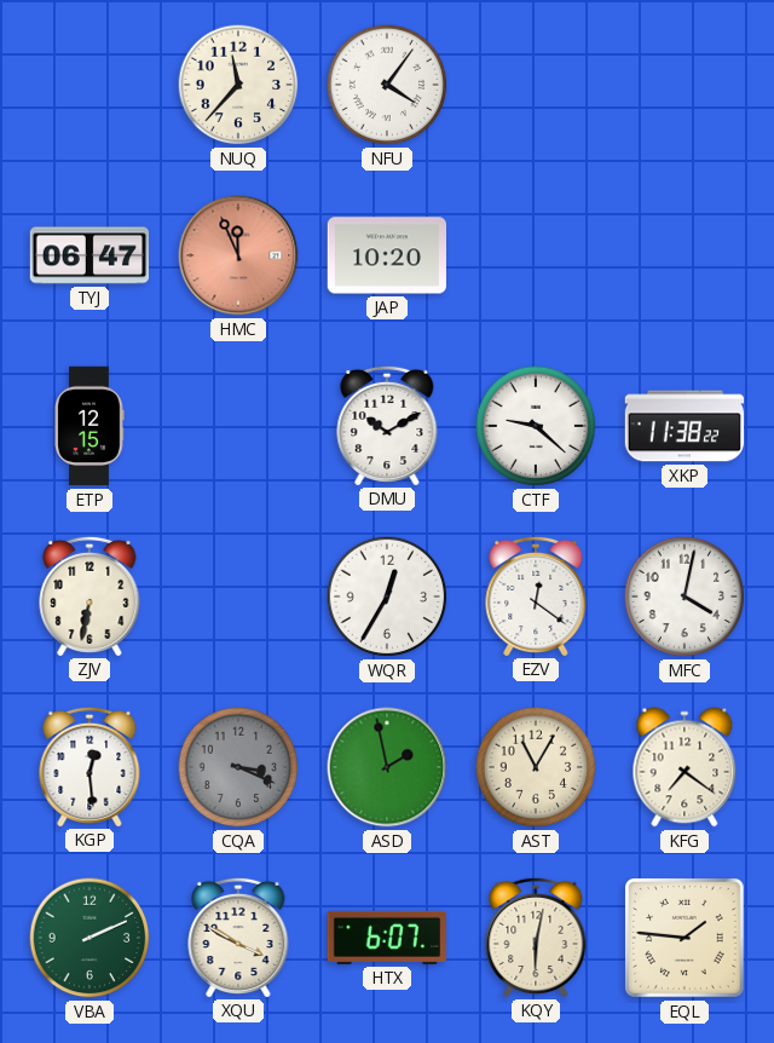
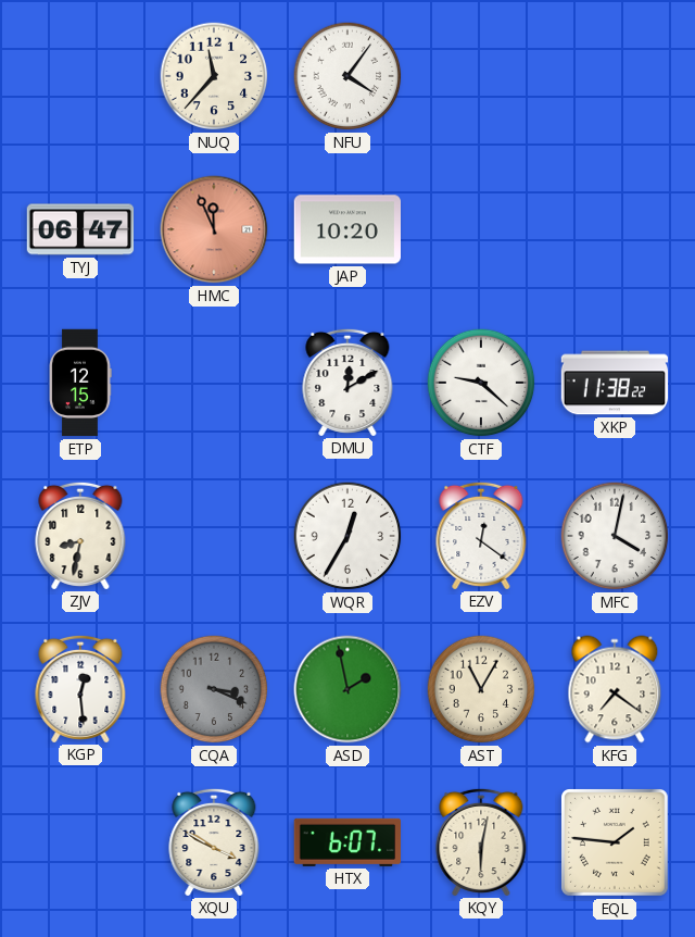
DMU: 10:10 -> 12:10 (347, 382)
ZJV: 6:32 -> 8:32 (80, 535)
VBA: 2:11 -> none (89, 938)
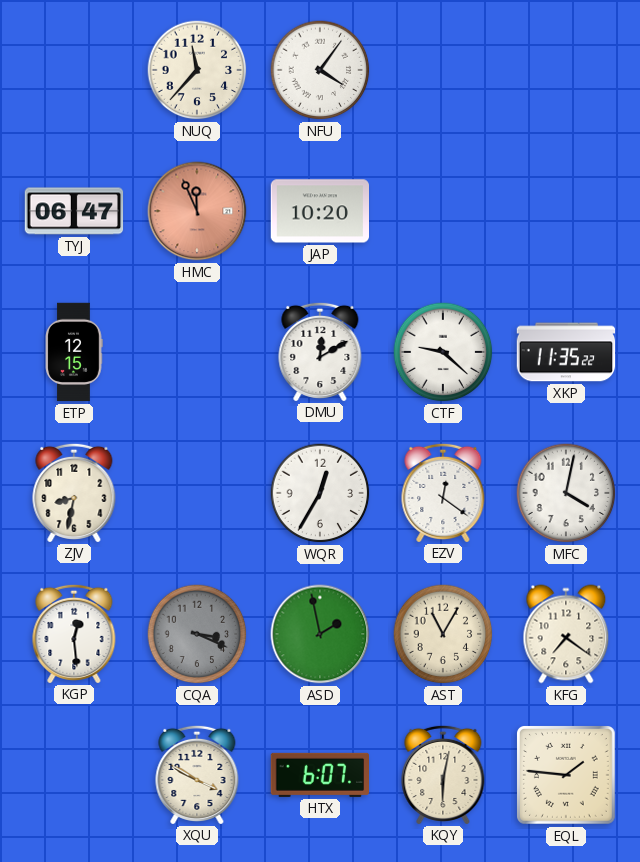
XKP: 11:38 -> 11:35 (566, 352)
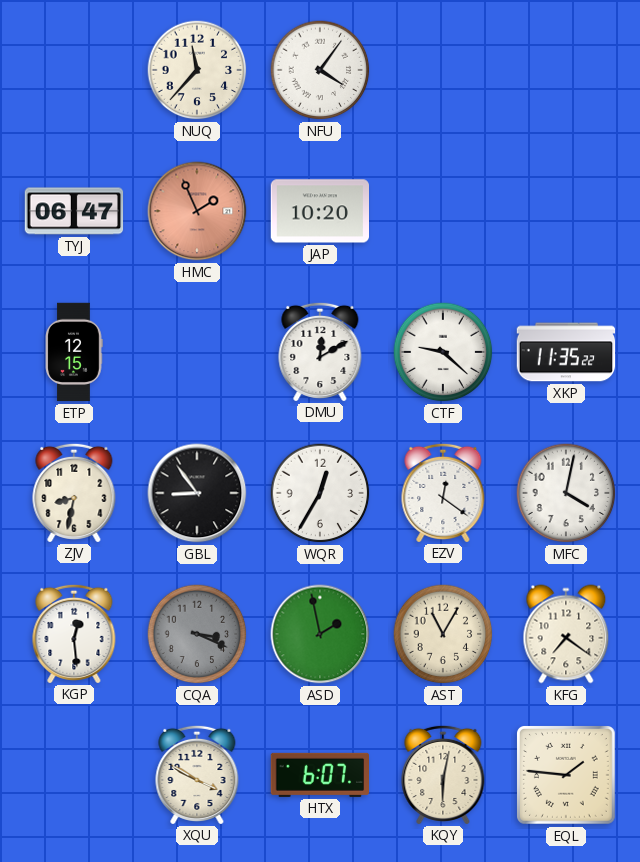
HMC: 11:56 -> 1:56 (197, 211)
GBL: none -> 8:54 (197, 493)
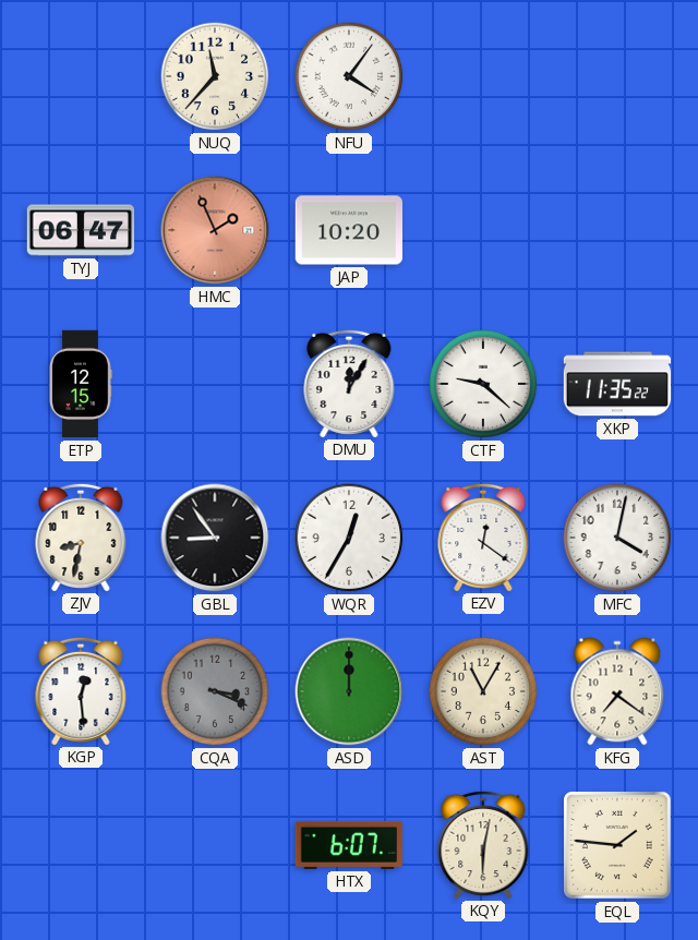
DMU: 12:10 -> 12:05 (349, 383)
ASD: 1:58 -> 12:00 (349, 691)
XQU: 3:50 -> none (197, 774)
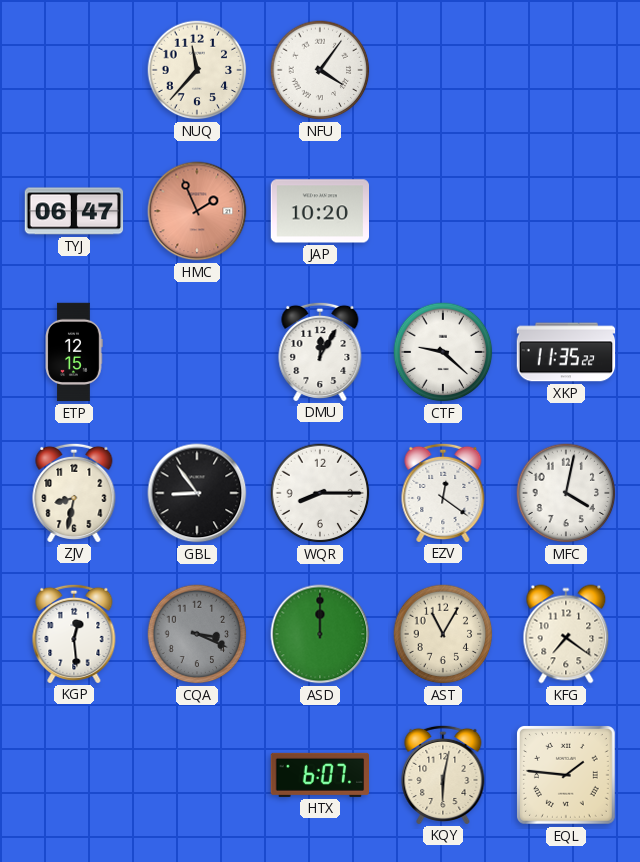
WQR: 12:35 -> 8:15 (320, 493)
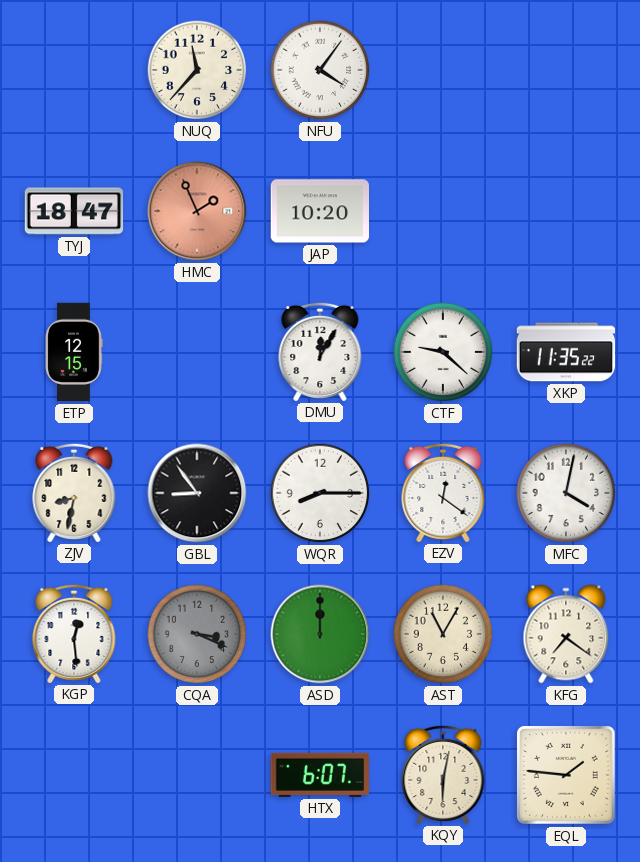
TYJ: 06:47 -> 18:47 (74, 211)
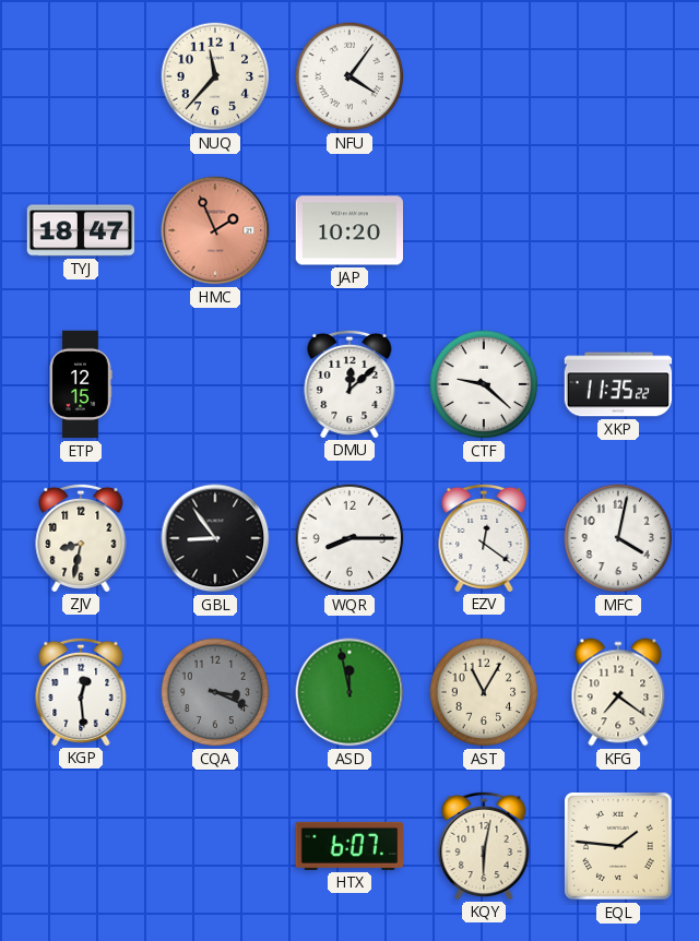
DMU: 12:05 -> 12:08 (349, 383)
ASD: 12:00 -> 11:58 (349, 692)
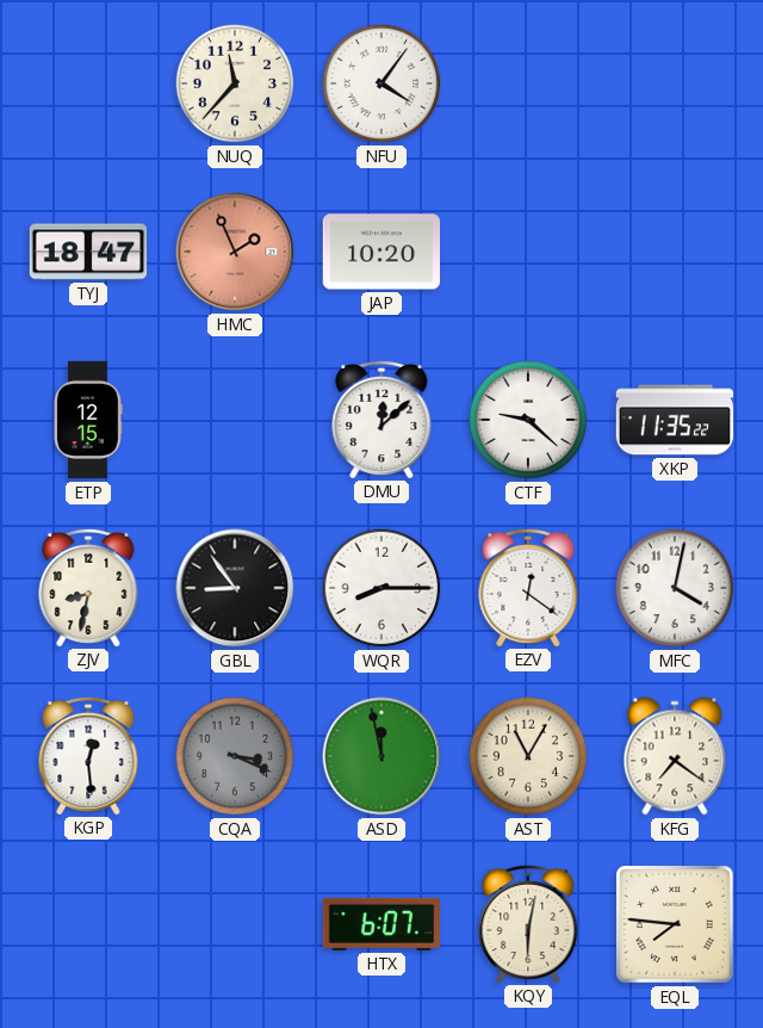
EQL: 1:46 -> 7:46 (676, 925)
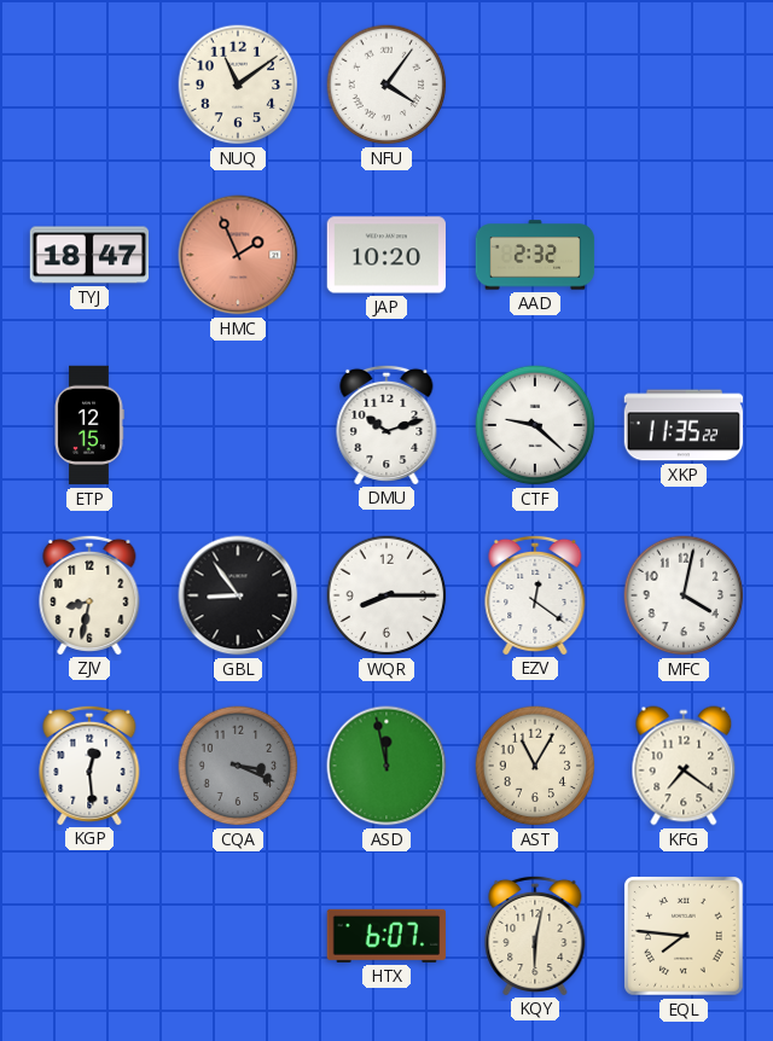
NUQ: 11:37 -> 11:09 (238, 85)
AAD: none -> 2:32 (535, 255)
DMU: 12:08 -> 10:12 (386, 424)
